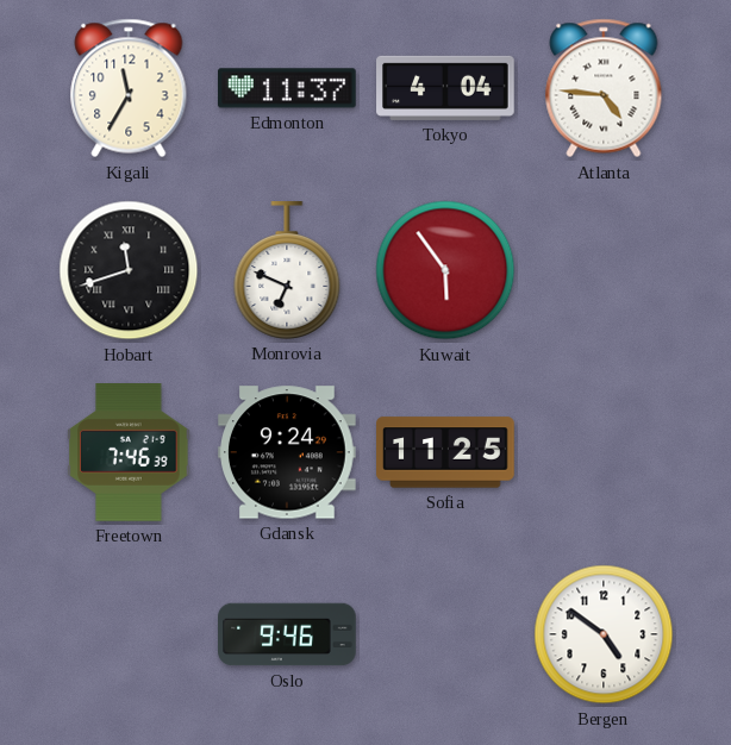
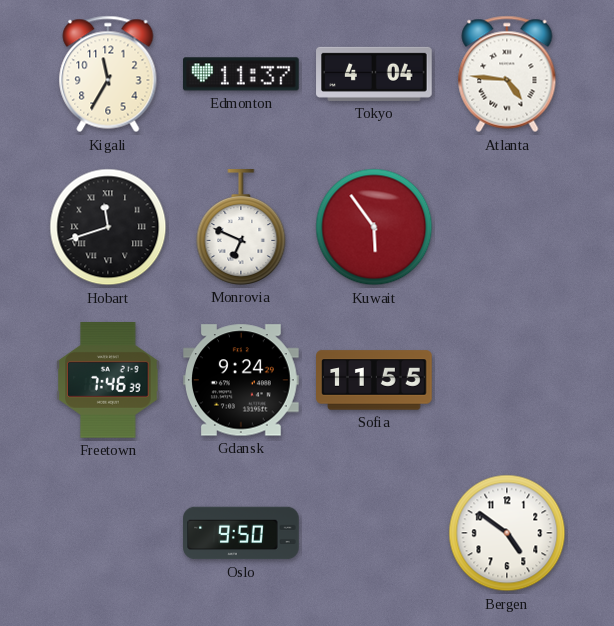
Sofia: 11:25 -> 11:55 (374, 380)
Oslo: 9:46 -> 9:50 (241, 533)
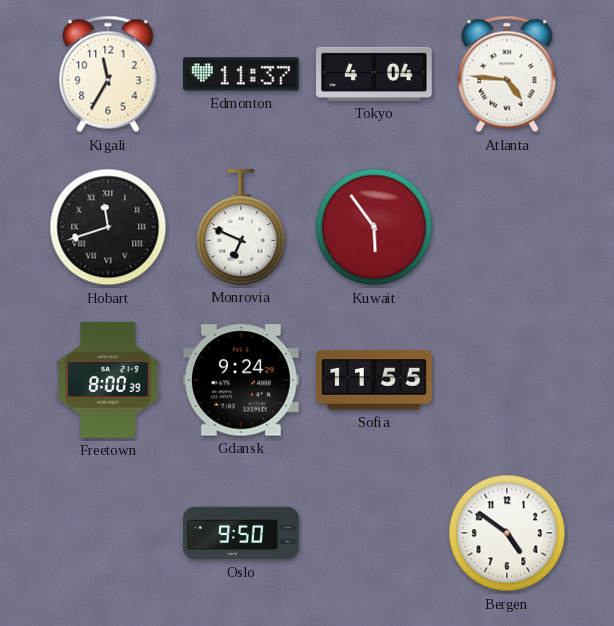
Freetown: 7:46 -> 8:00 (108, 381)
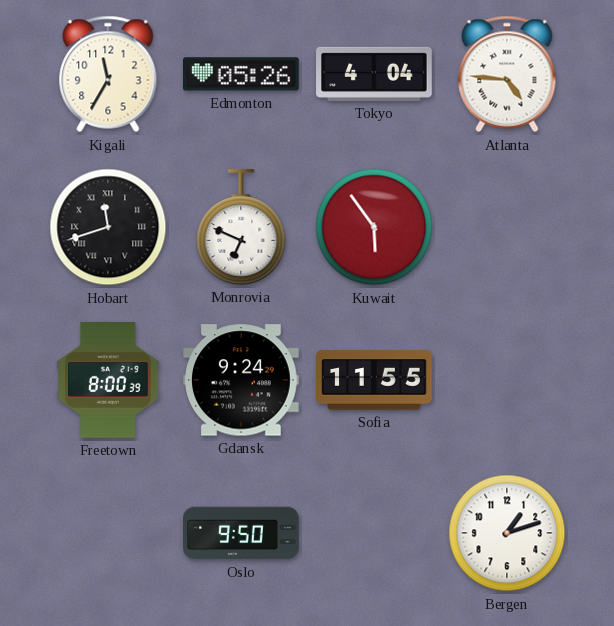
Edmonton: 11:37 -> 05:26 (242, 74)
Bergen: 4:51 -> 1:12 (507, 533)
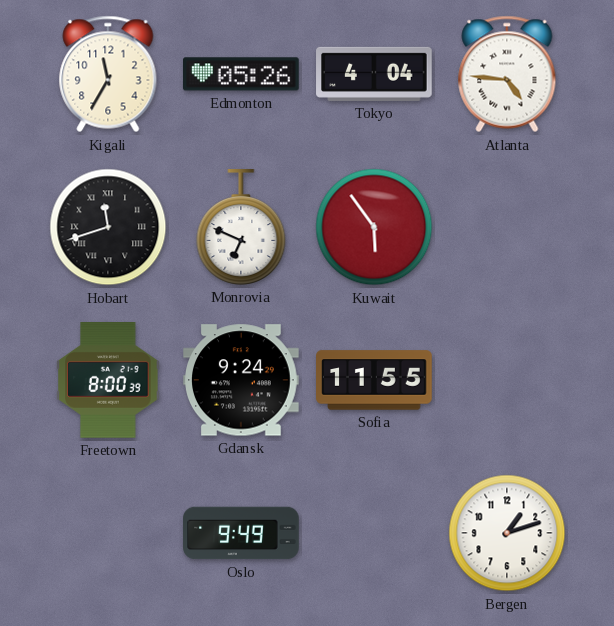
Oslo: 9:50 -> 9:49 (241, 533)
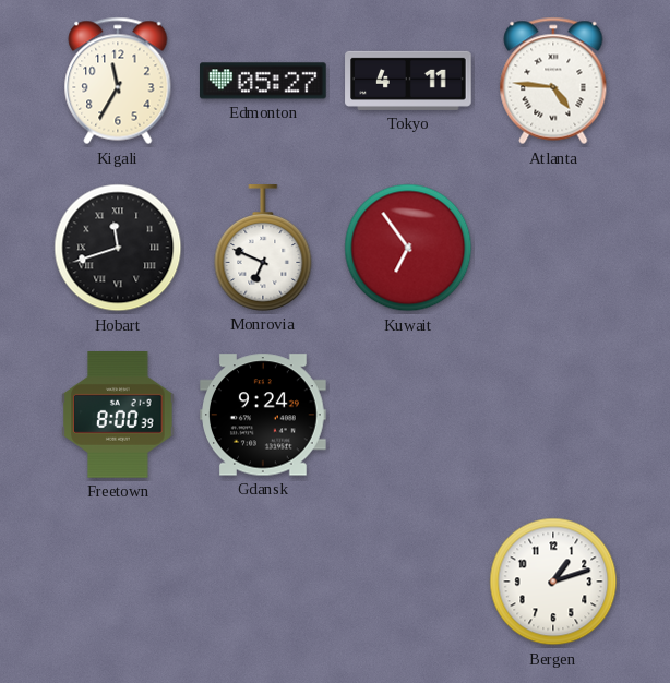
Edmonton: 05:26 -> 05:27 (264, 81)
Tokyo: 4:04 -> 4:11 (408, 81)
Kuwait: 5:54 -> 6:54 (408, 248)
Sofia: 11:55 -> none (374, 380)
Oslo: 9:49 -> none (241, 533)
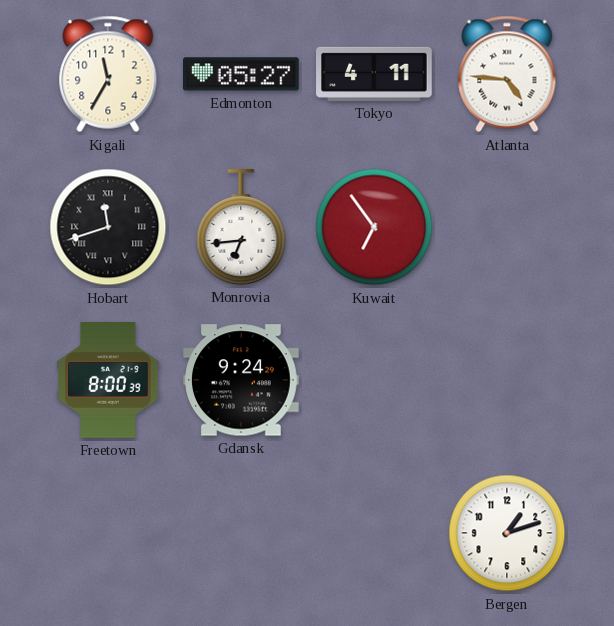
Monrovia: 6:49 -> 6:44 (241, 227)
